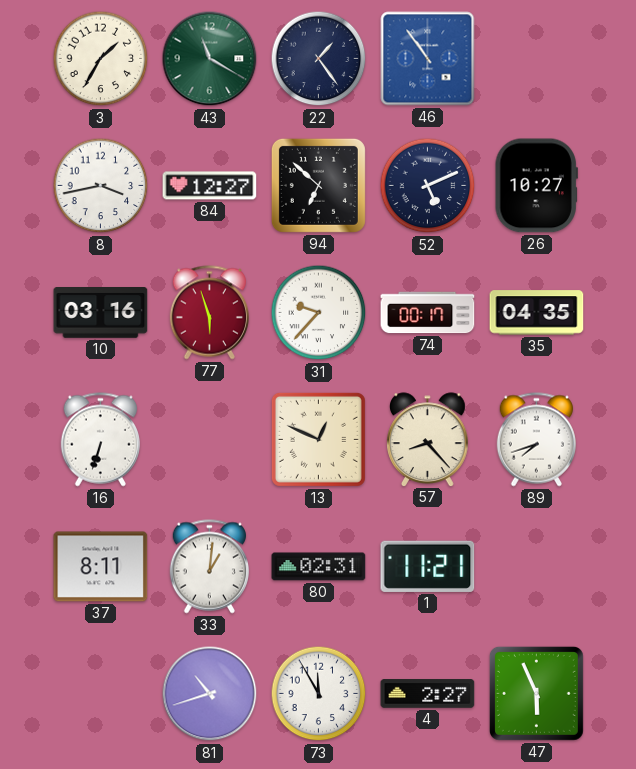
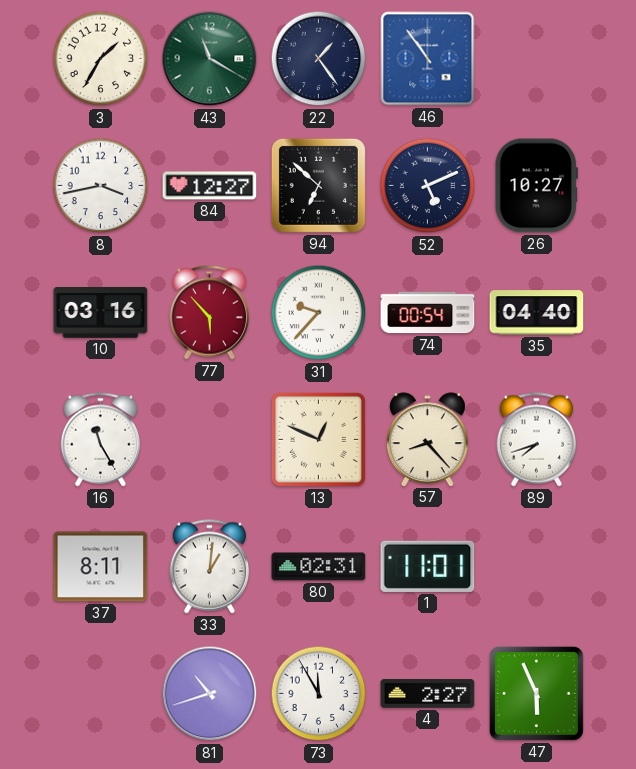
77: 5:57 -> 5:53 (209, 313)
74: 00:17 -> 00:54 (428, 313)
35: 04:35 -> 04:40 (537, 313)
16: 6:33 -> 11:25 (100, 440)
1: 11:21 -> 11:01 (428, 566)
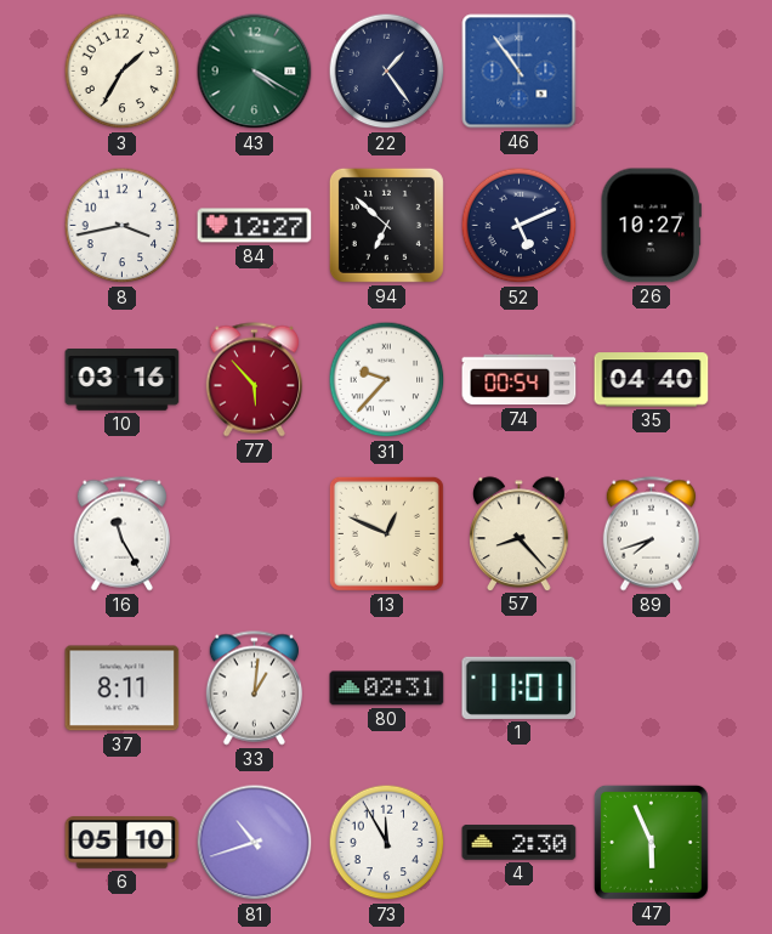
43: 11:20 -> 4:20 (255, 72)
6: none -> 05:10 (123, 843)
4: 2:27 -> 2:30 (520, 843)
